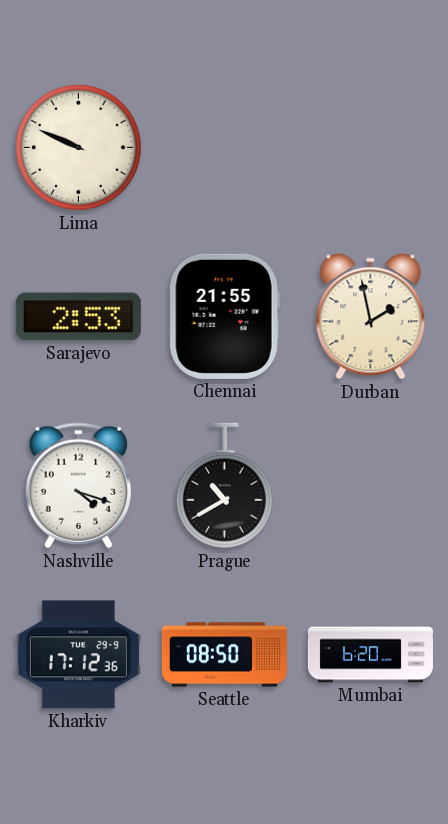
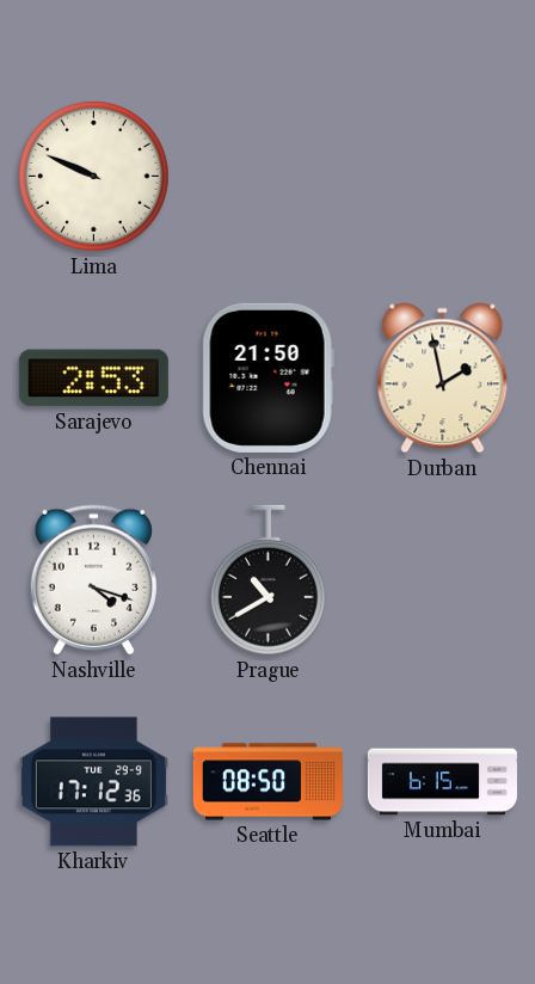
Chennai: 21:55 -> 21:50 (267, 377)
Mumbai: 6:20 -> 6:15 (442, 782)
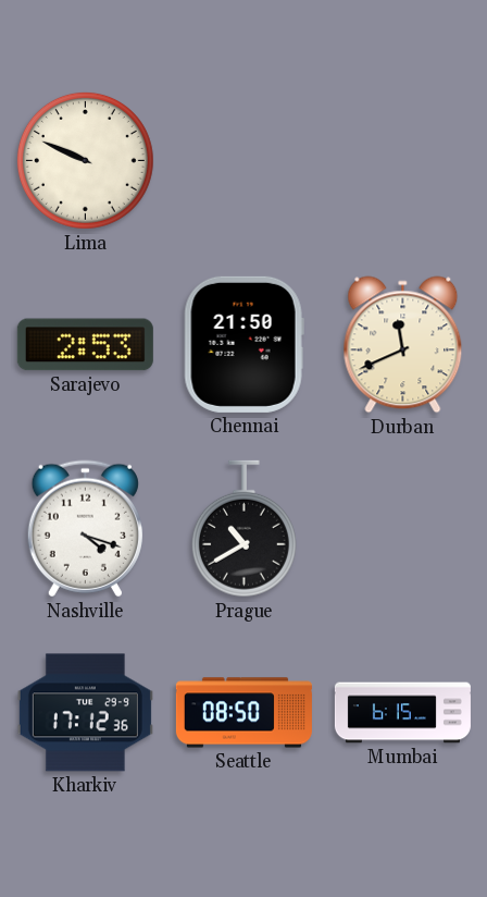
Durban: 1:58 -> 11:41 (403, 345)
